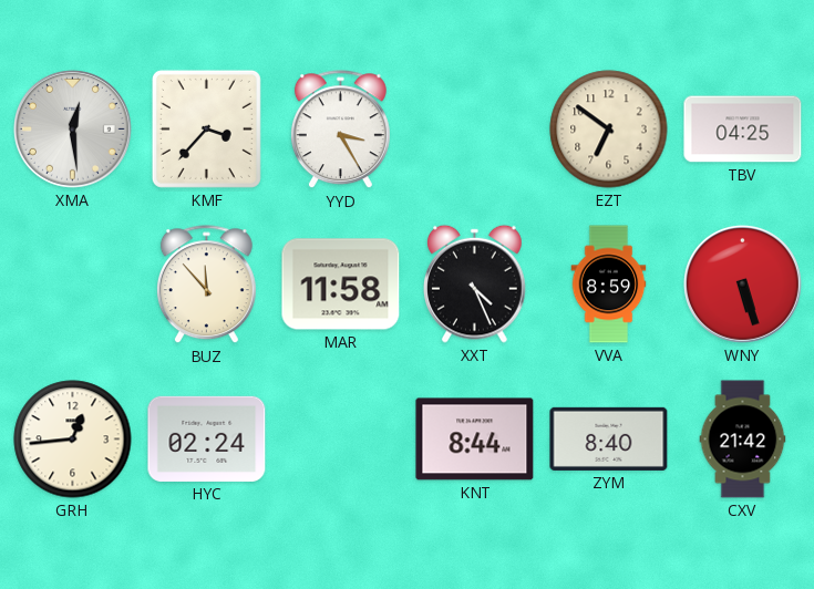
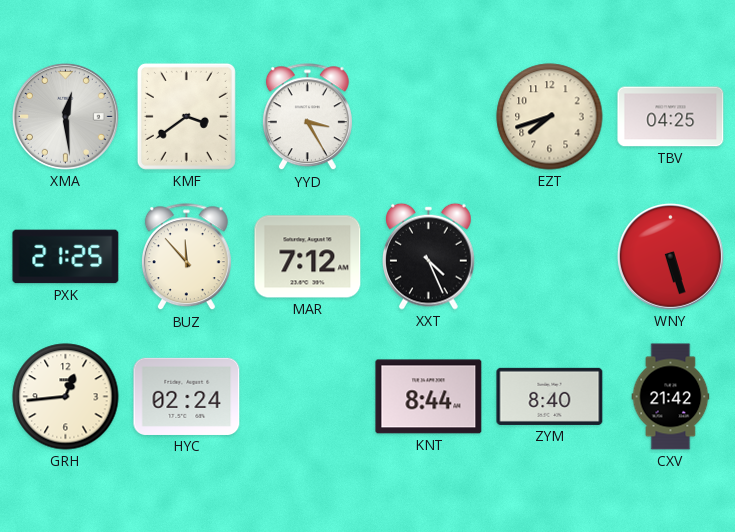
KMF: 3:37 -> 3:39 (186, 116)
EZT: 6:51 -> 7:42 (550, 117)
PXK: none -> 21:25 (66, 257)
MAR: 11:58 -> 7:12 (308, 257)
VVA: 8:59 -> none (609, 285)
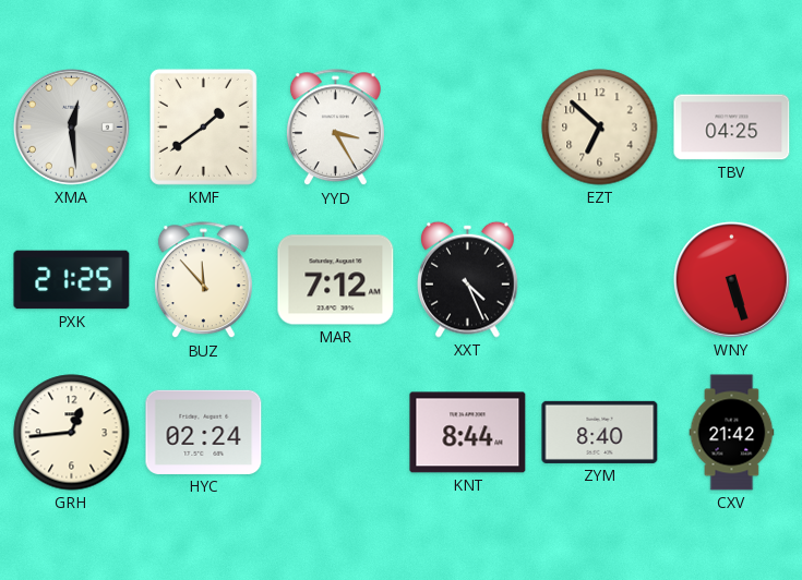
KMF: 3:39 -> 1:39 (203, 126)
EZT: 7:42 -> 6:52 (600, 128)
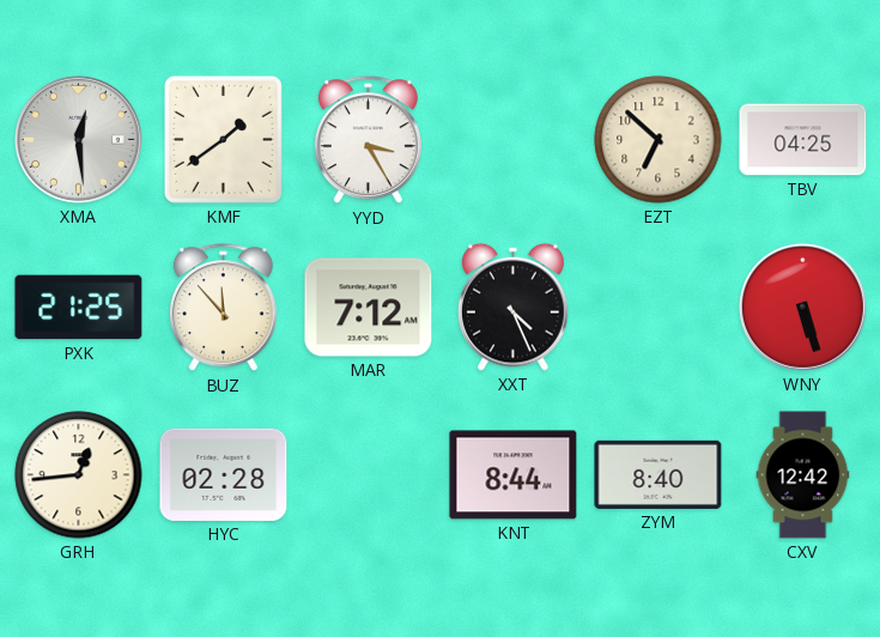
HYC: 02:24 -> 02:28 (224, 474)
CXV: 21:42 -> 12:42 (803, 475)
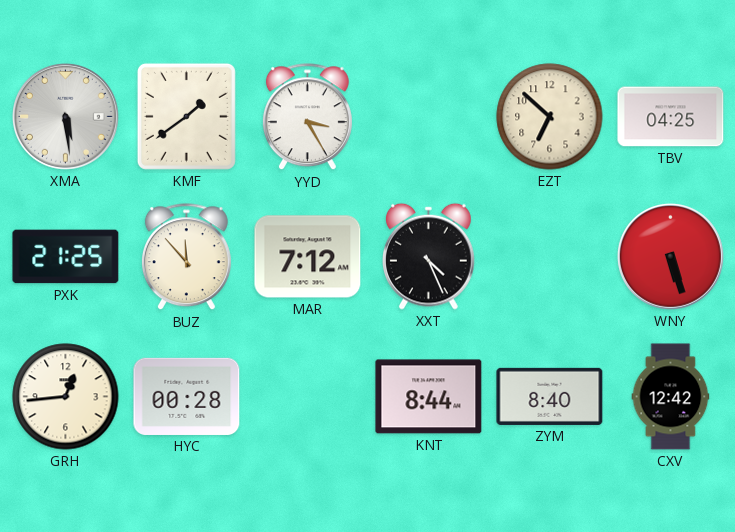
XMA: 12:29 -> 5:29 (65, 116)
HYC: 02:28 -> 00:28 (187, 396)
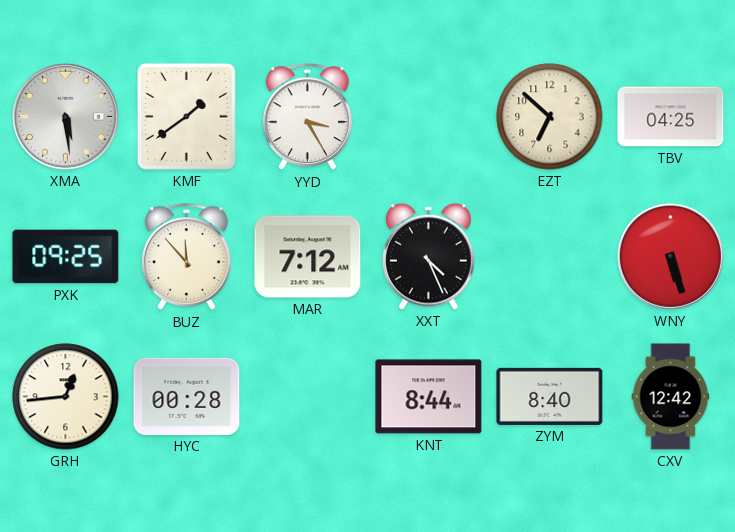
PXK: 21:25 -> 09:25 (66, 257)
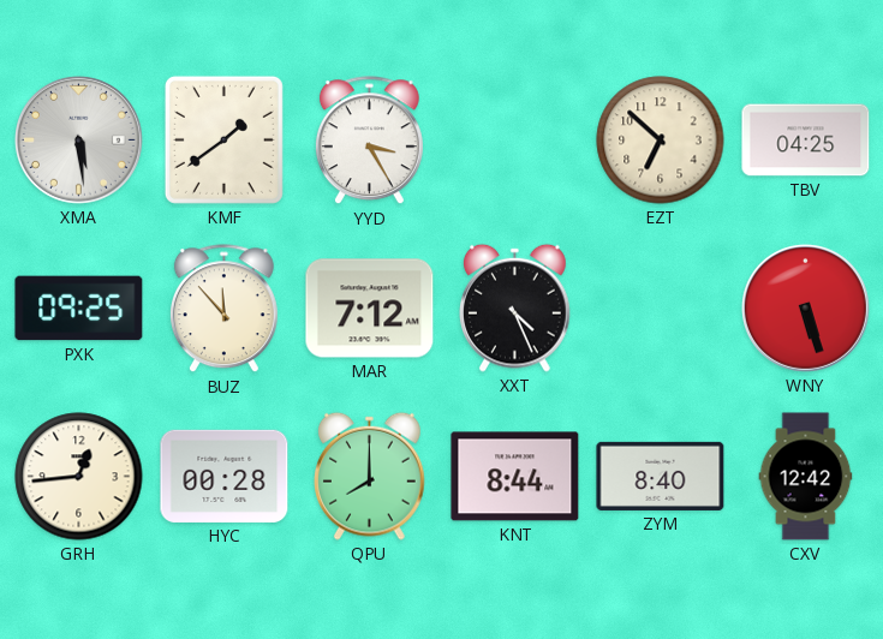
QPU: none -> 8:00 (370, 476)
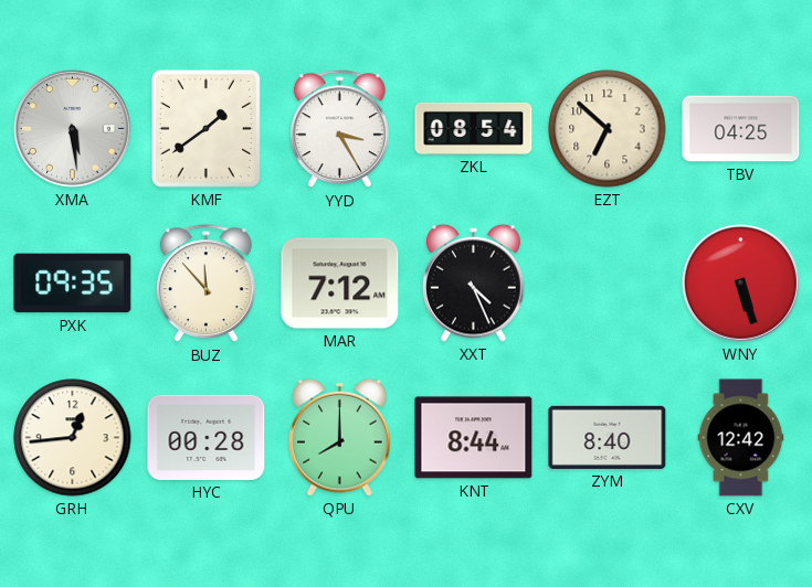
ZKL: none -> 08:54 (474, 128)
PXK: 09:25 -> 09:35 (73, 284)
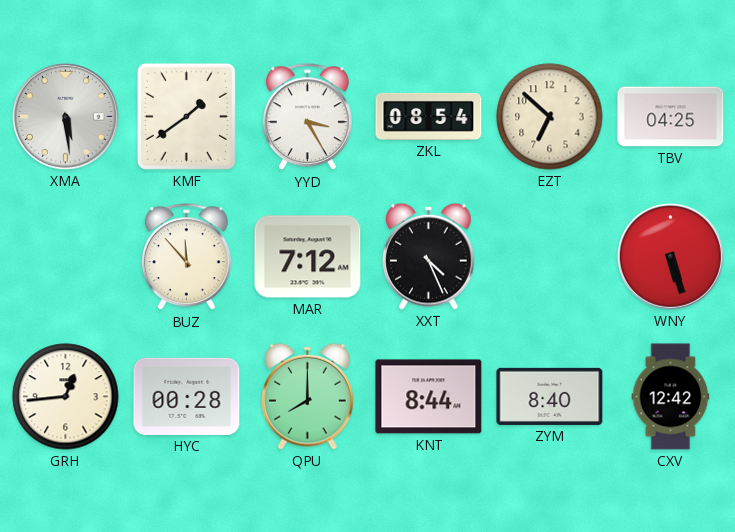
PXK: 09:35 -> none (73, 284)
